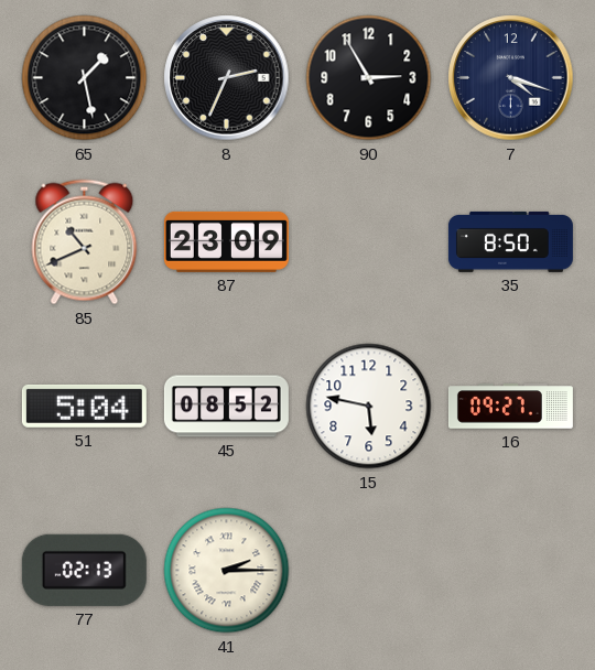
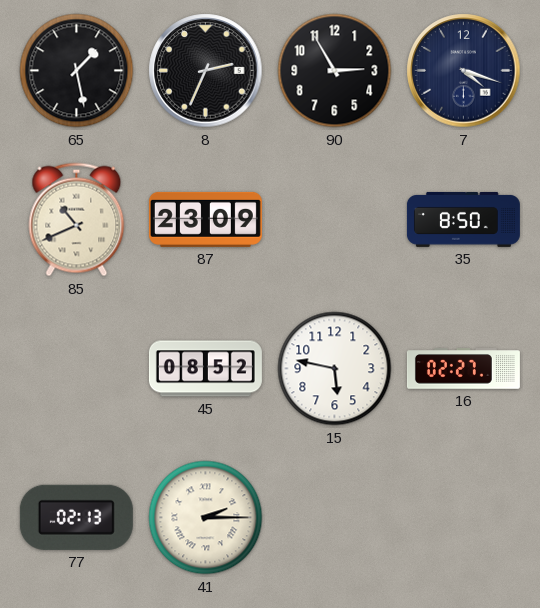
51: 5:04 -> none (84, 406)
16: 09:27 -> 02:27 (463, 369)
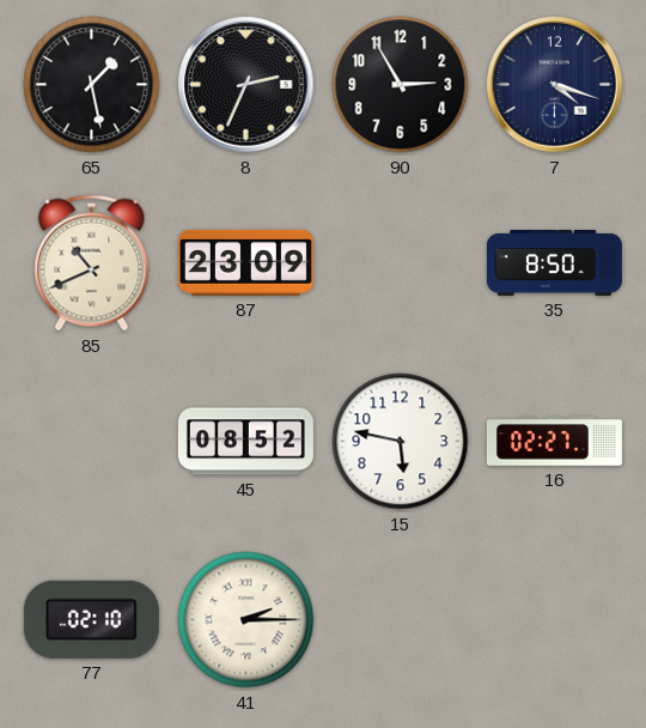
77: 02:13 -> 02:10 (91, 619)
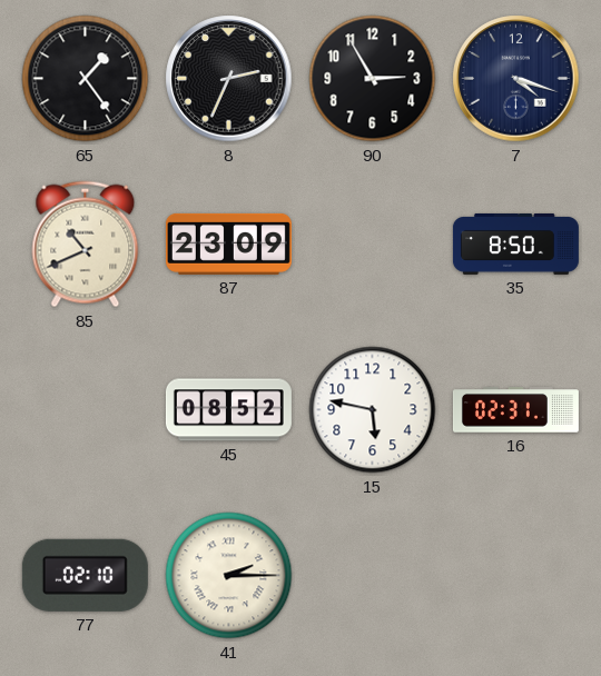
65: 1:28 -> 1:24 (86, 79)
16: 02:27 -> 02:31 (515, 410)
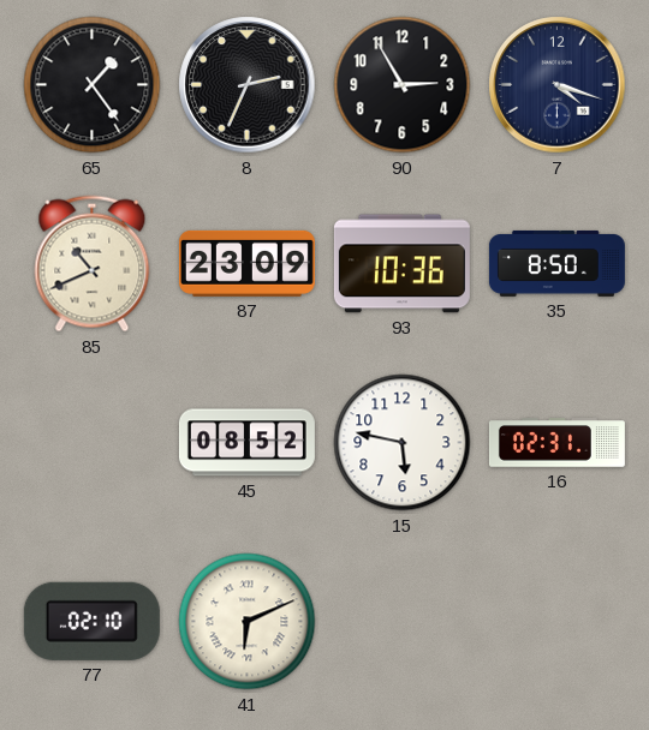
93: none -> 10:36 (401, 264)
41: 2:15 -> 6:11 (248, 622)
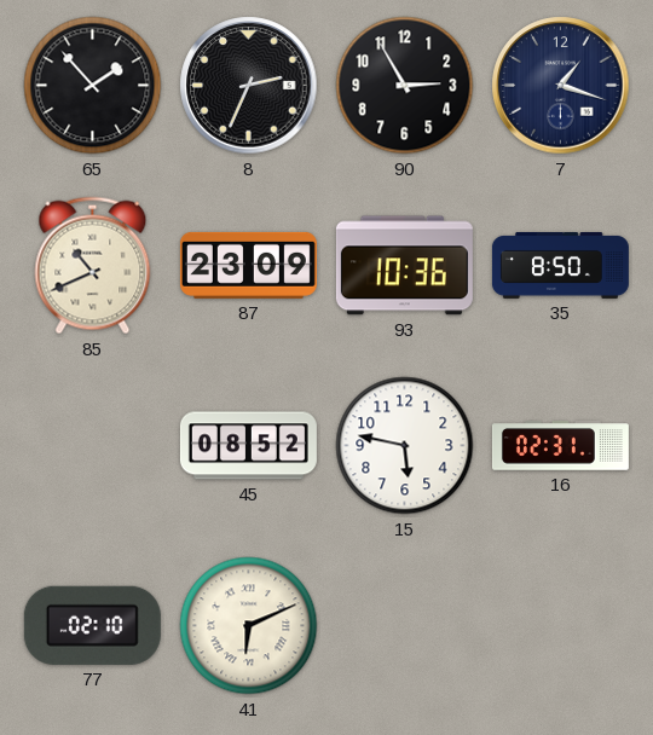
65: 1:24 -> 1:53 (93, 86)
7: 4:18 -> 1:18 (561, 86)
